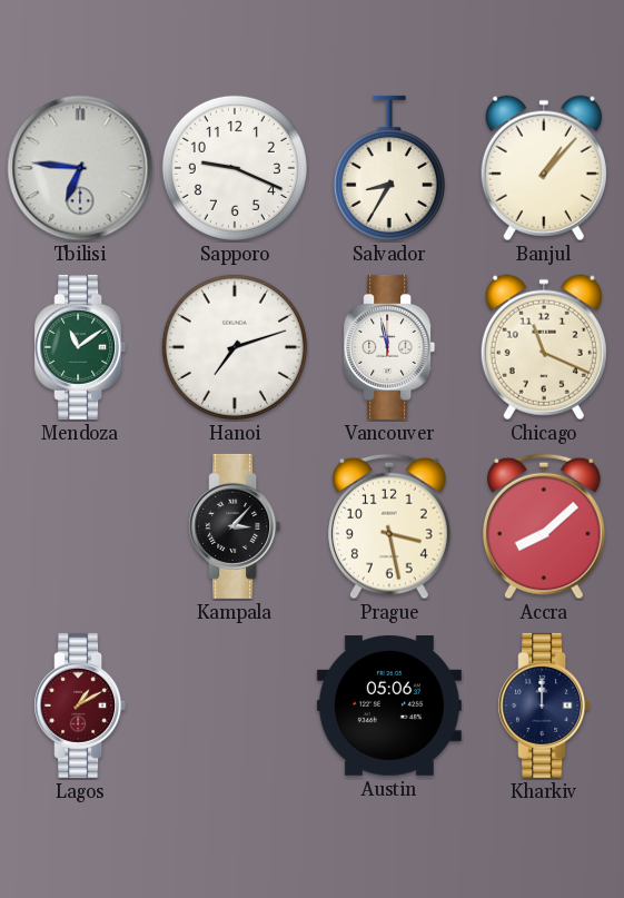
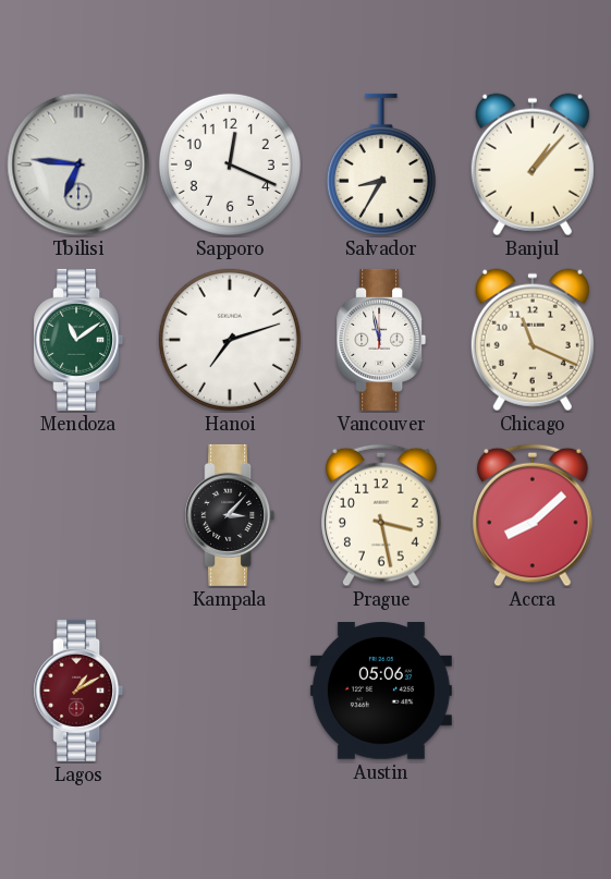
Sapporo: 9:19 -> 12:19 (230, 164)
Kharkiv: 12:00 -> none (544, 705)
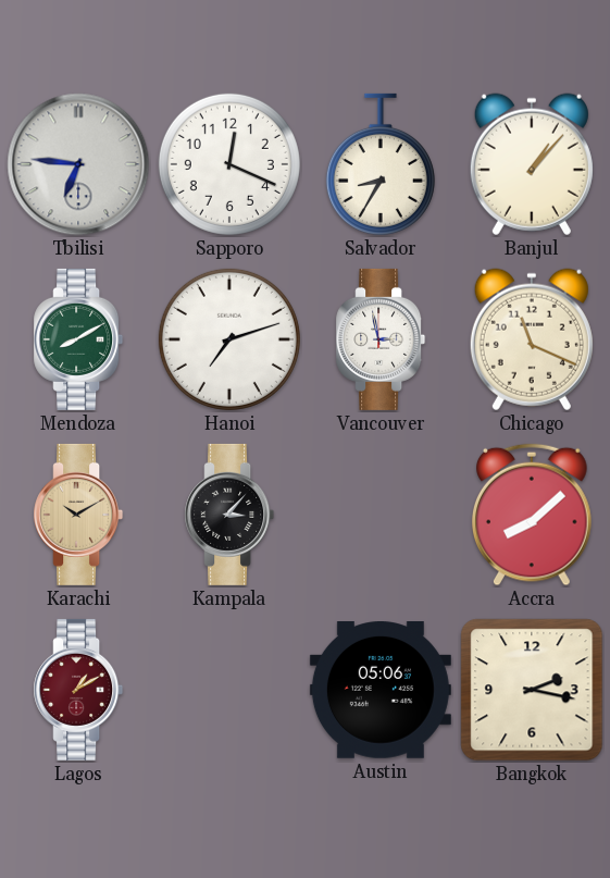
Mendoza: 11:09 -> 8:10 (78, 339)
Vancouver: 11:58 -> 2:58 (381, 339)
Karachi: none -> 10:10 (78, 515)
Prague: 3:28 -> none (382, 515)
Bangkok: none -> 2:17 (532, 690)
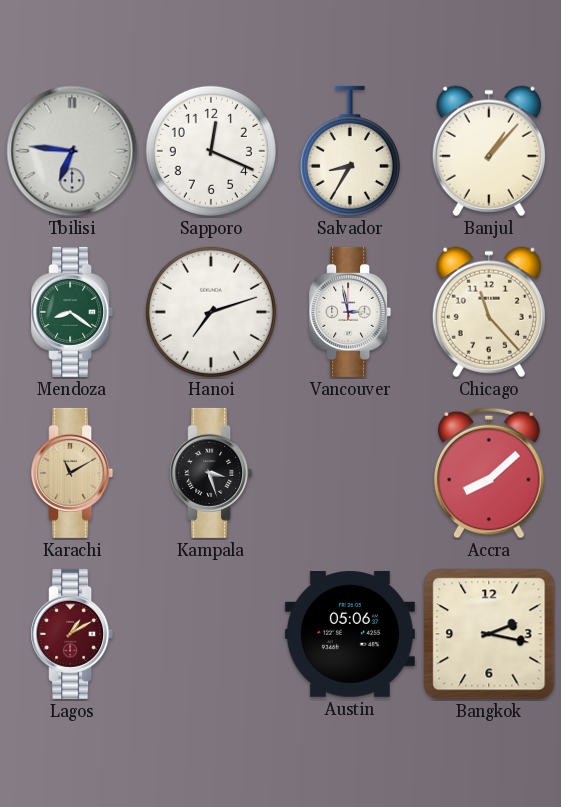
Mendoza: 8:10 -> 8:21 (72, 312)
Chicago: 11:19 -> 11:23 (489, 312)
Karachi: 10:10 -> 11:10 (72, 473)
Kampala: 3:07 -> 3:27 (211, 473)
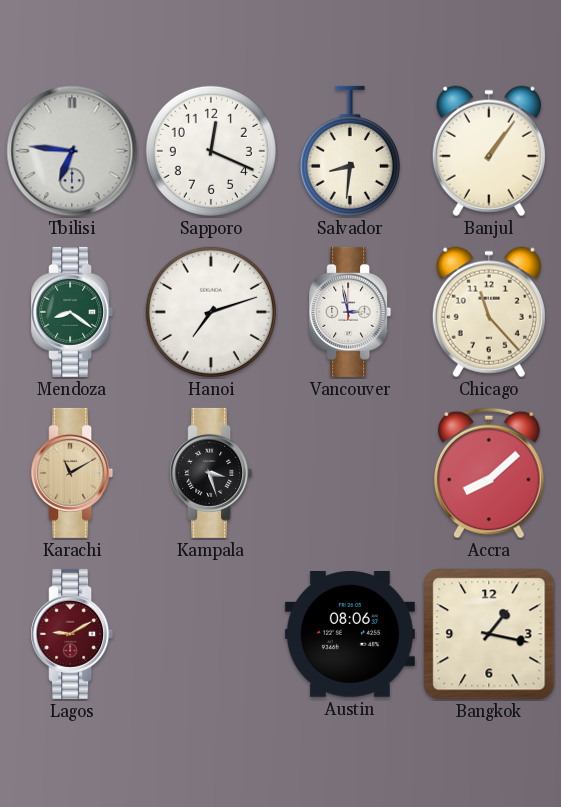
Salvador: 8:35 -> 8:31 (350, 151)
Banjul: 1:07 -> 1:06 (489, 151)
Lagos: 1:10 -> 9:10 (72, 634)
Austin: 05:06 -> 08:06 (350, 635)
Bangkok: 2:17 -> 1:17 (489, 634)
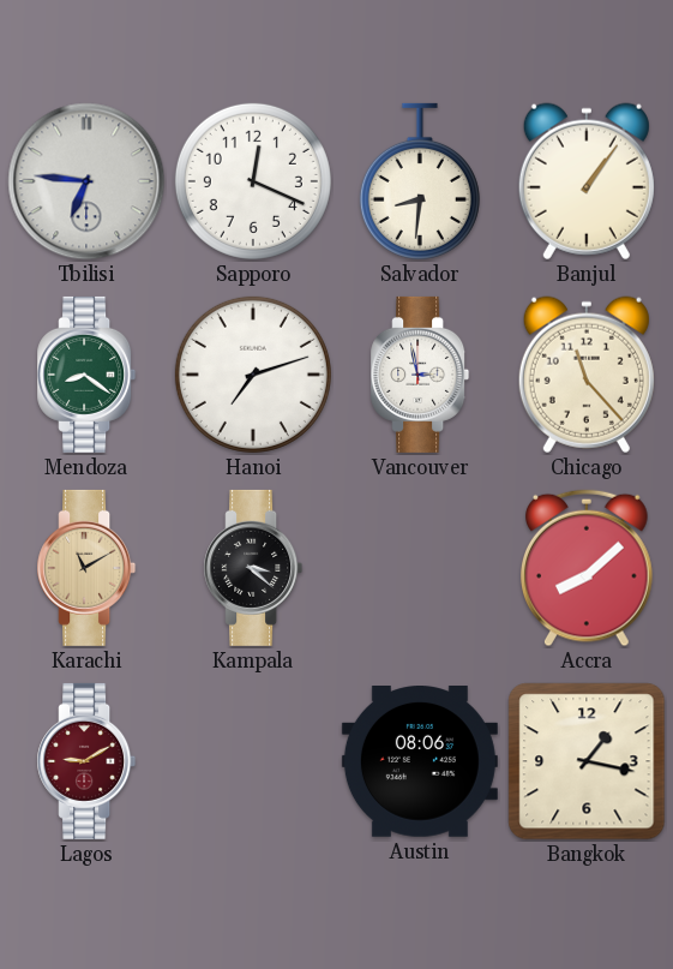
Kampala: 3:27 -> 3:22 (253, 568)
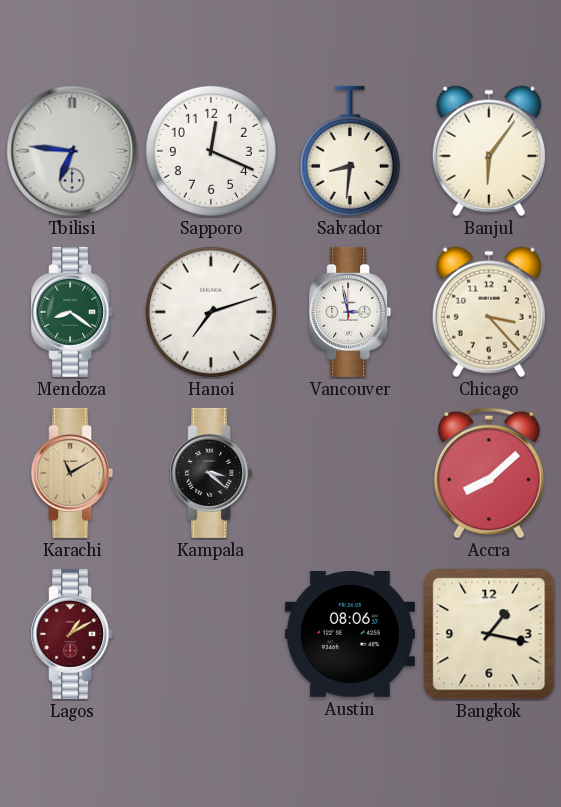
Banjul: 1:06 -> 6:06 (489, 151)
Chicago: 11:23 -> 3:23 (489, 312)
Lagos: 9:10 -> 1:10 (72, 634)
